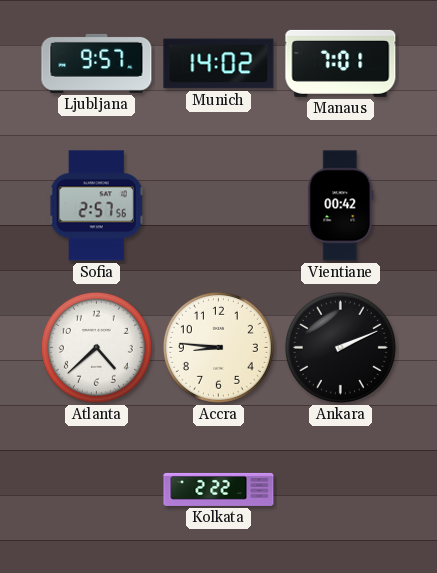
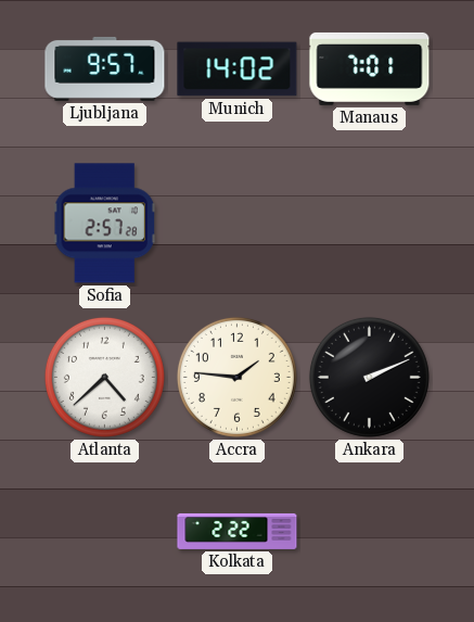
Sofia: 2:57:56 -> 2:57:28 (104, 224)
Vientiane: 00:42 -> none (341, 206)
Accra: 8:46 -> 1:46 (236, 377)
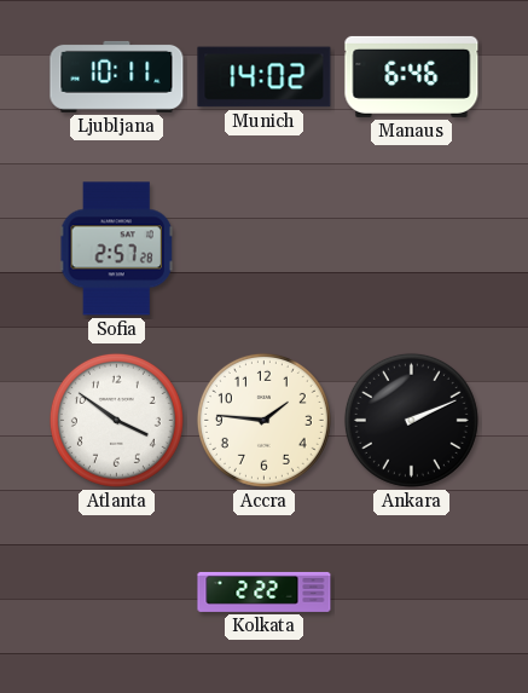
Ljubljana: 9:57 -> 10:11 (117, 76)
Manaus: 7:01 -> 6:46 (412, 76)
Atlanta: 4:38 -> 3:51 (116, 420)
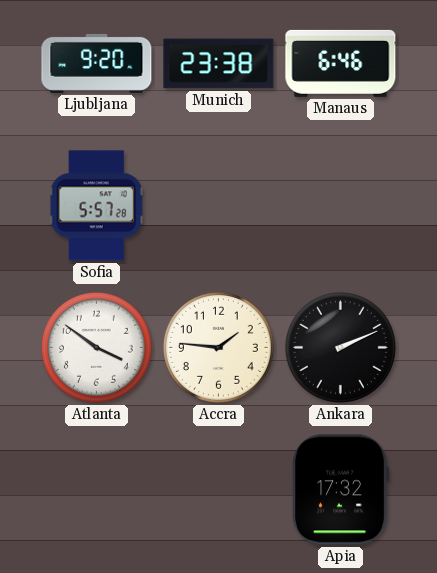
Ljubljana: 10:11 -> 9:20 (97, 63)
Munich: 14:02 -> 23:38 (219, 64)
Sofia: 2:57 -> 5:57 (96, 206)
Kolkata: 2:22 -> none (265, 591)
Apia: none -> 17:32 (340, 490)
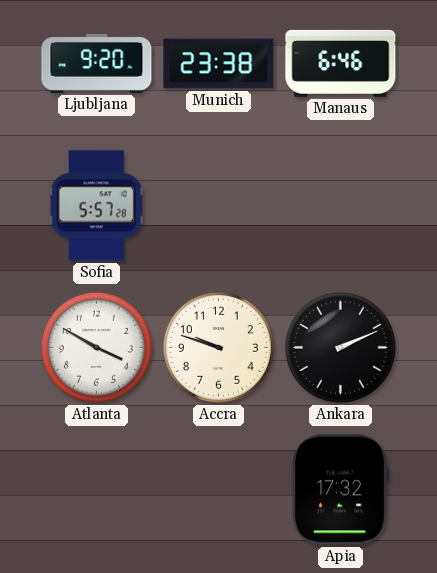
Atlanta: 3:51 -> 3:50 (96, 347)
Accra: 1:46 -> 9:48 (218, 347)
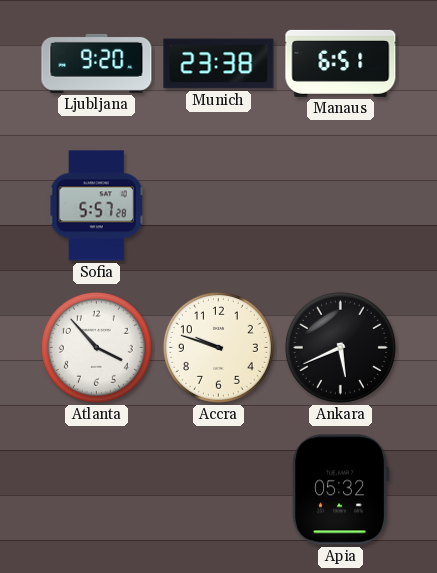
Manaus: 6:46 -> 6:51 (341, 63)
Atlanta: 3:50 -> 3:53 (96, 347)
Ankara: 2:11 -> 5:41 (340, 347)
Apia: 17:32 -> 05:32 (340, 490)
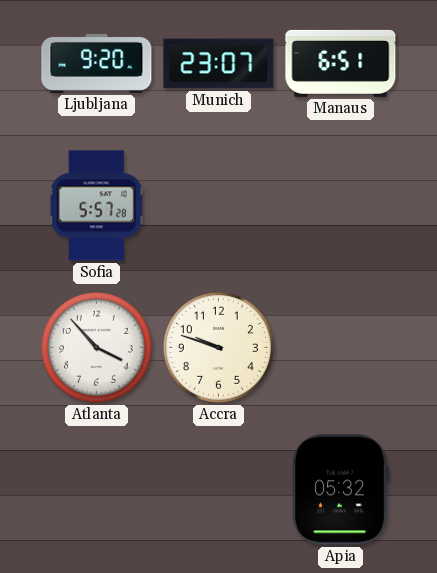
Munich: 23:38 -> 23:07 (219, 64)
Ankara: 5:41 -> none (340, 347)
